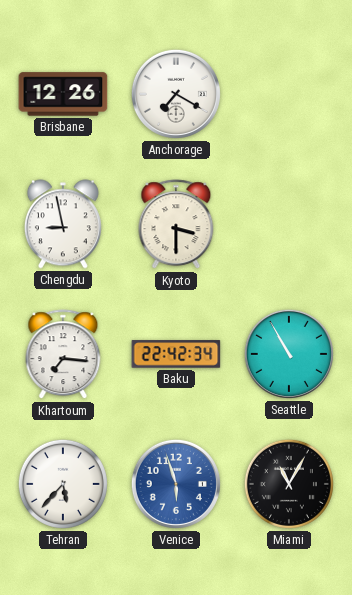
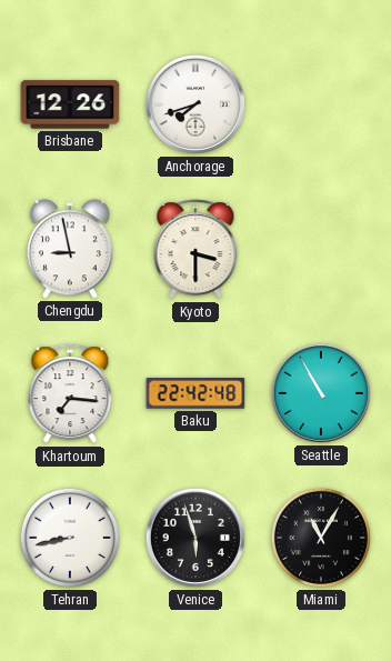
Anchorage: 7:20 -> 7:42 (195, 104)
Baku: 22:42:34 -> 22:42:48 (195, 393)
Tehran: 5:37 -> 8:43 (70, 538)
Venice dial: blue -> black (195, 538)
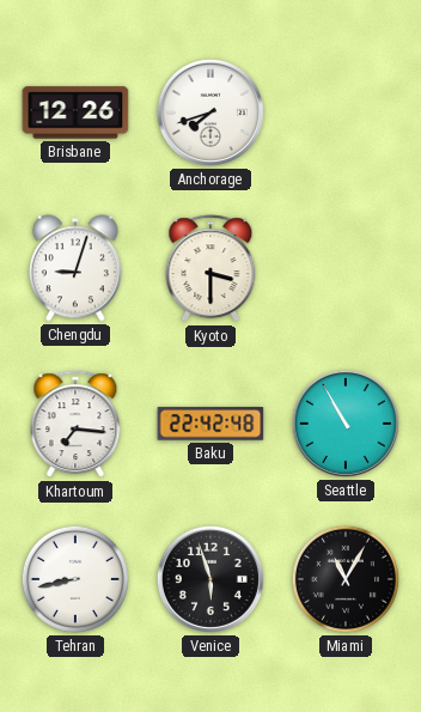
Chengdu: 8:58 -> 9:03 (75, 268)
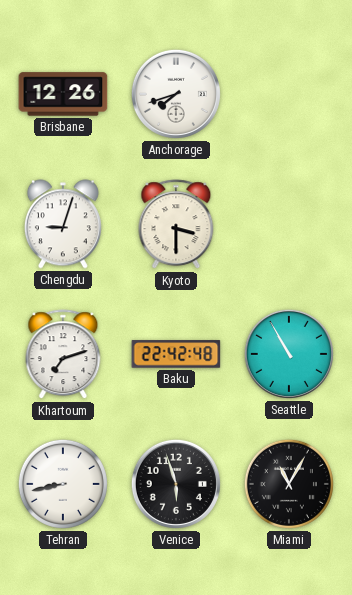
Khartoum: 7:16 -> 7:12 (63, 355)
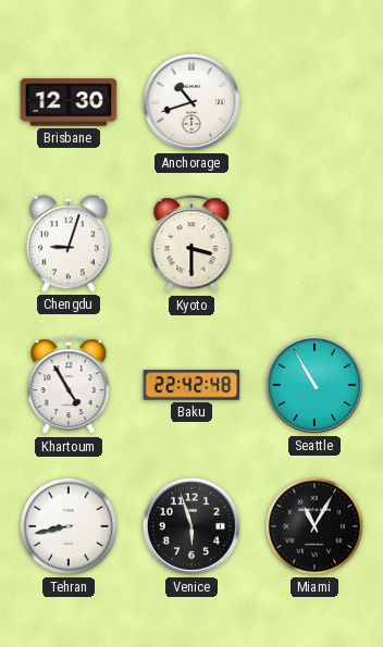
Brisbane: 12:26 -> 12:30 (69, 102)
Anchorage: 7:42 -> 10:42 (191, 102)
Khartoum: 7:12 -> 4:55 (69, 386)
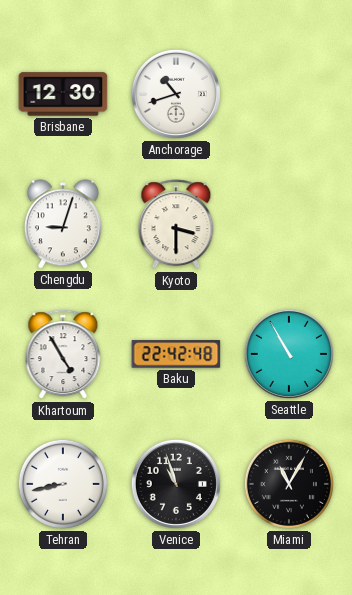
Venice: 5:57 -> 10:57 (176, 484)
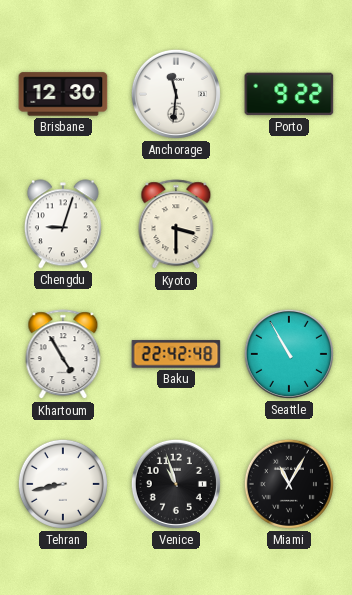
Anchorage: 10:42 -> 11:31 (176, 94)
Porto: none -> 9:22 (289, 94)
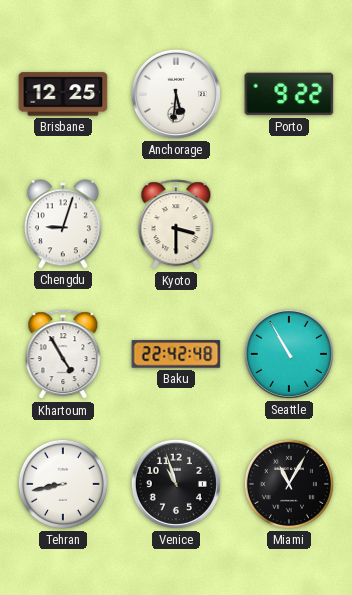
Brisbane: 12:30 -> 12:25 (63, 94)
Anchorage: 11:31 -> 5:31 (176, 94)
